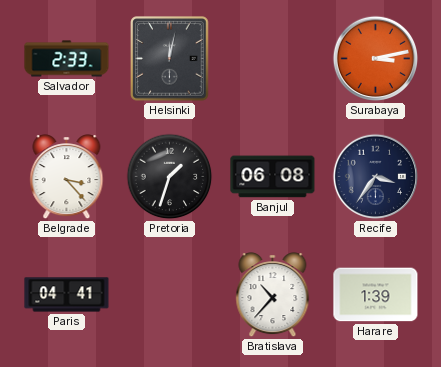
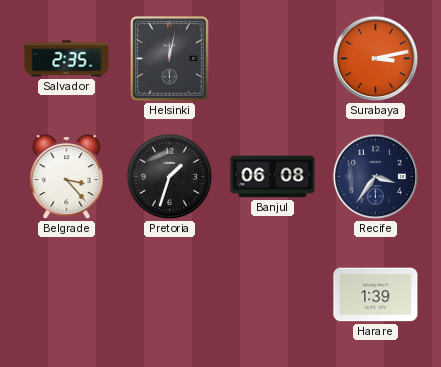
Salvador: 2:33 -> 2:35 (67, 59)
Paris: 04:41 -> none (67, 295)
Bratislava: 10:37 -> none (273, 296)
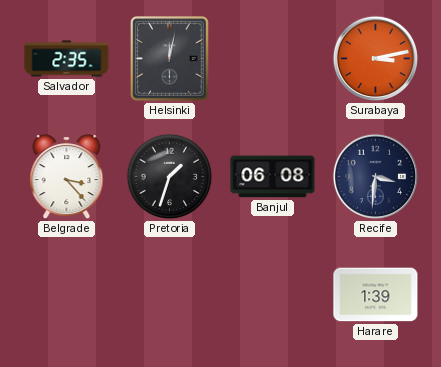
Recife: 3:36 -> 3:31 (376, 177)
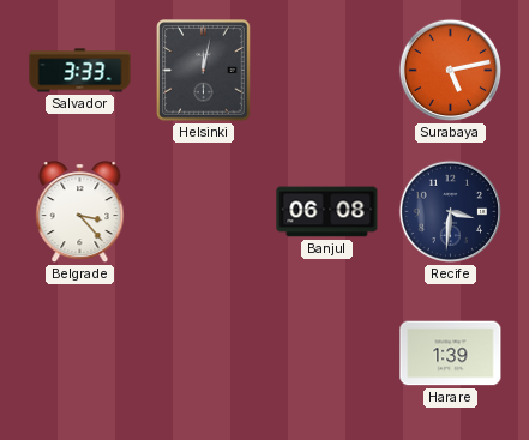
Salvador: 2:35 -> 3:33 (80, 71)
Surabaya: 3:13 -> 5:13 (451, 71)
Pretoria: 1:33 -> none (170, 177)
